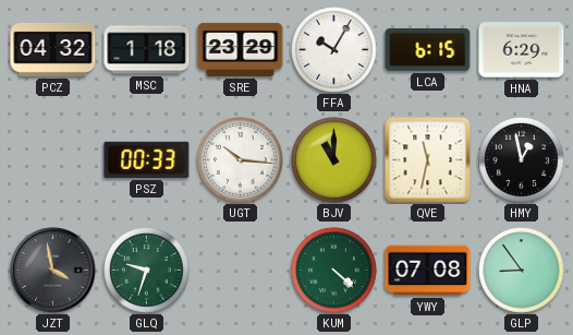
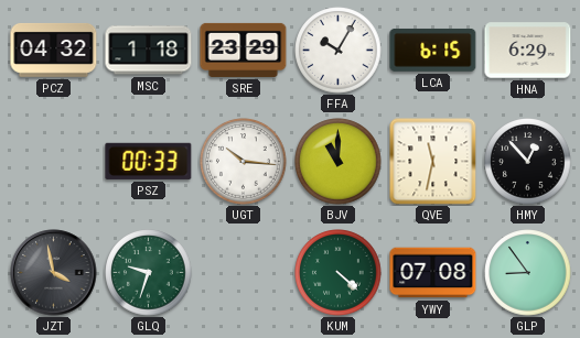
HMY: 12:58 -> 12:53 (528, 162)
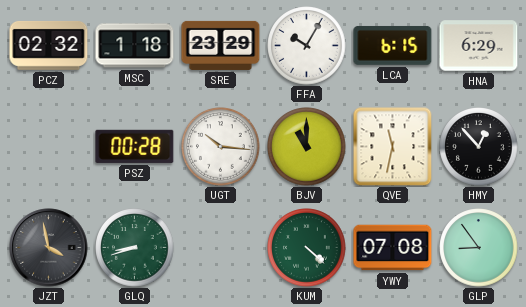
PCZ: 04:32 -> 02:32 (49, 45)
PSZ: 00:33 -> 00:28 (135, 146)
GLQ: 9:33 -> 8:42 (135, 248)
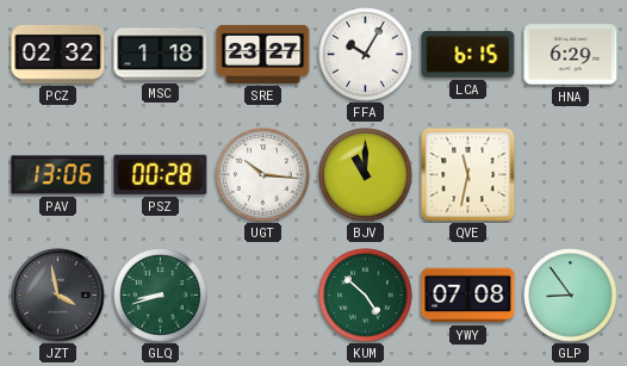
SRE: 23:29 -> 23:27 (263, 54)
PAV: none -> 13:06 (58, 175)
HMY: 12:53 -> none (479, 147)
KUM: 4:22 -> 4:52 (366, 296)
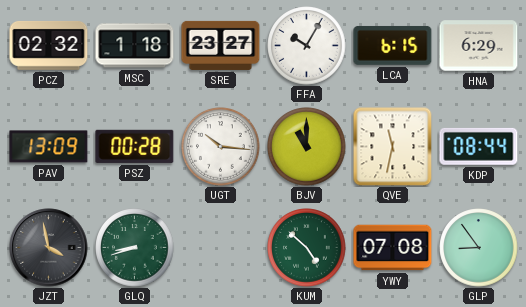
PAV: 13:06 -> 13:09 (49, 147)
KDP: none -> 08:44 (479, 146)
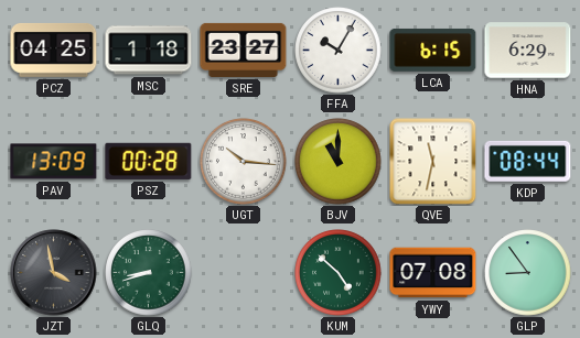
PCZ: 02:32 -> 04:25 (54, 50)
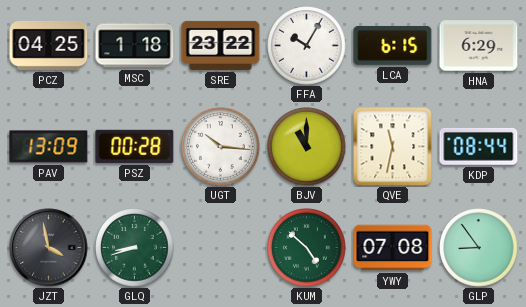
SRE: 23:27 -> 23:22 (221, 45)
